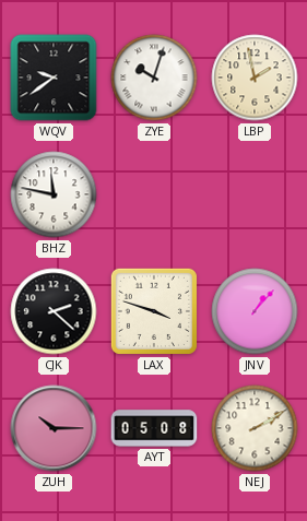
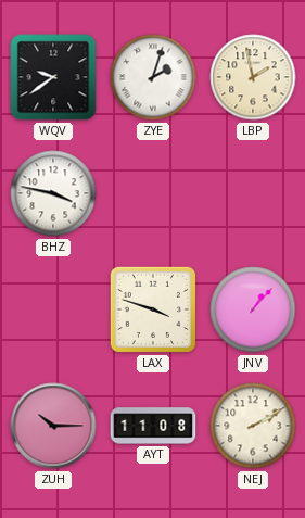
ZYE: 10:03 -> 2:03 (153, 77)
BHZ: 11:47 -> 3:47 (53, 193)
CJK: 2:22 -> none (54, 311)
AYT: 05:08 -> 11:08 (153, 426)
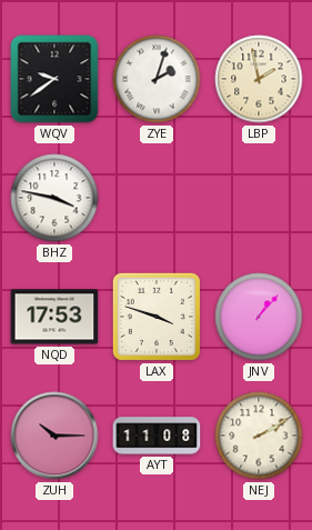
NQD: none -> 17:53 (54, 317)
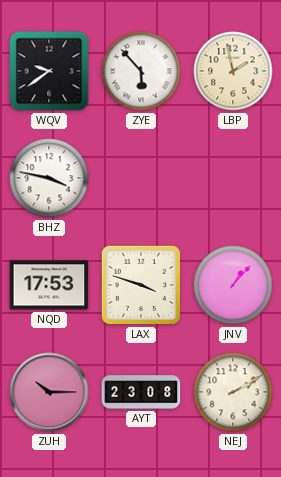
ZYE: 2:03 -> 5:53 (141, 71)
AYT: 11:08 -> 23:08 (141, 392)
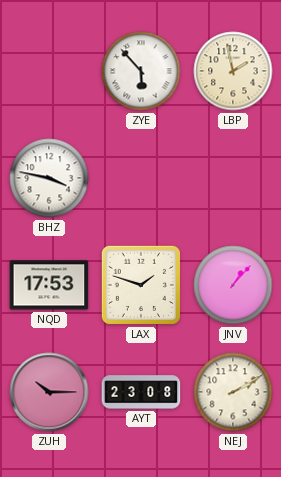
WQV: 9:39 -> none (49, 71)
LAX: 3:48 -> 1:48 (141, 285)
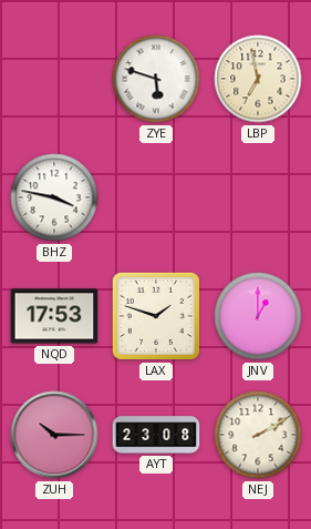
ZYE: 5:53 -> 5:48 (156, 79)
LBP: 1:58 -> 6:58 (258, 79)
JNV: 1:07 -> 1:00 (258, 316)
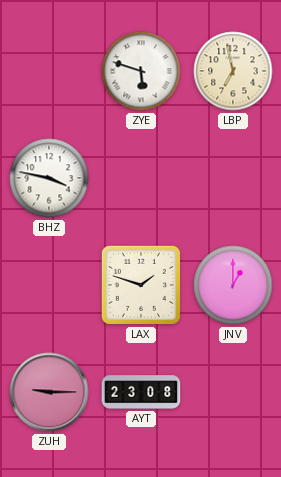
NQD: 17:53 -> none (54, 316)
ZUH: 10:15 -> 9:15 (49, 392)
NEJ: 2:10 -> none (258, 435)
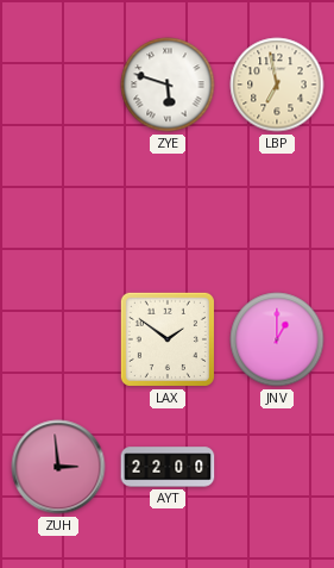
BHZ: 3:47 -> none (49, 178)
LAX: 1:48 -> 1:51 (168, 339)
ZUH: 9:15 -> 2:59 (58, 467)
AYT: 23:08 -> 22:00 (168, 467)
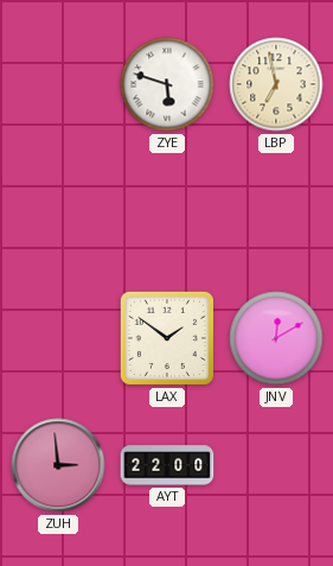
JNV: 1:00 -> 12:10 (276, 338)
